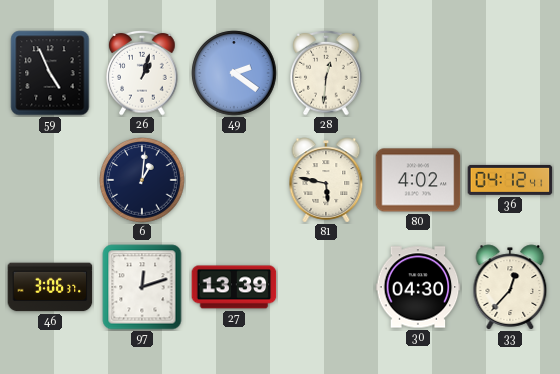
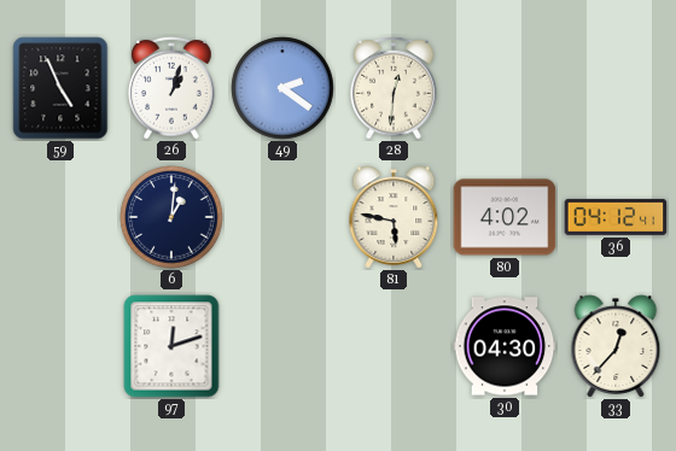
46: 3:06 -> none (50, 287)
27: 13:39 -> none (234, 287)
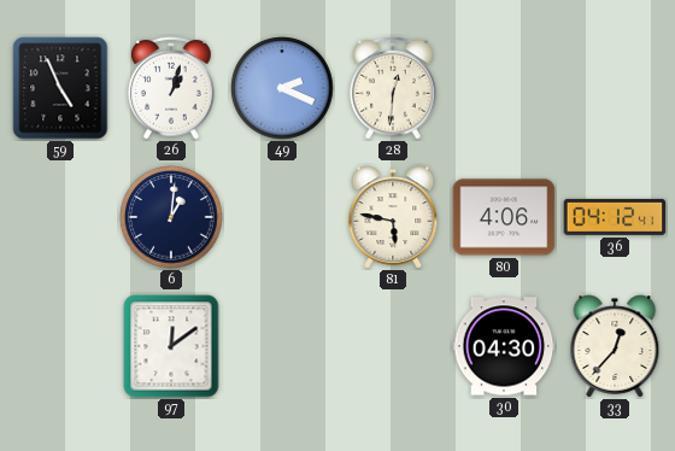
49: 2:21 -> 2:19 (282, 88)
80: 4:02 -> 4:06 (504, 217)
97: 12:12 -> 12:09 (171, 346)
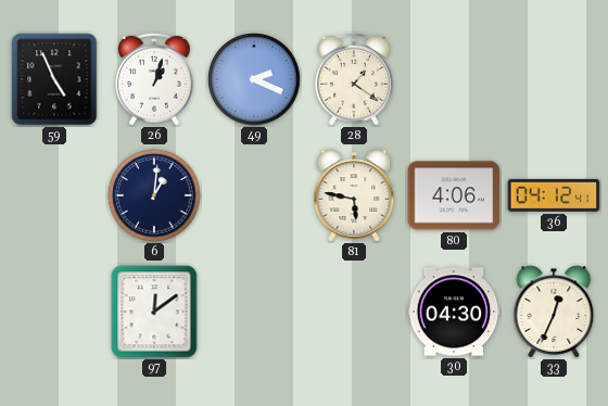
28: 12:31 -> 1:21 (354, 79)
33: 12:37 -> 12:34 (554, 312)
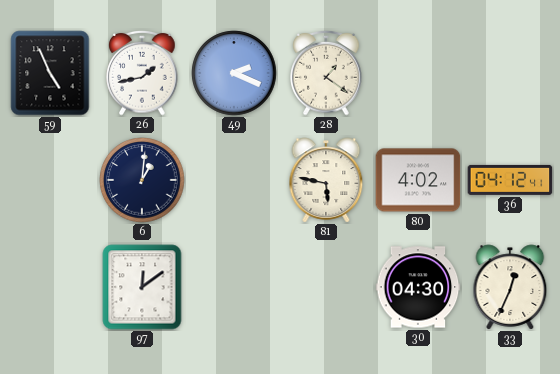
26: 1:03 -> 1:43 (142, 73)
80: 4:06 -> 4:02 (418, 180)
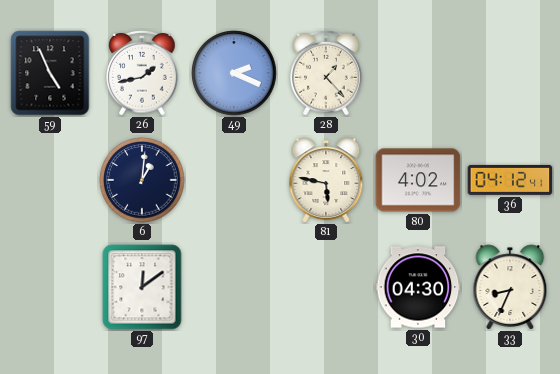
28: 1:21 -> 1:23 (326, 73)
33: 12:34 -> 8:34 (510, 287)
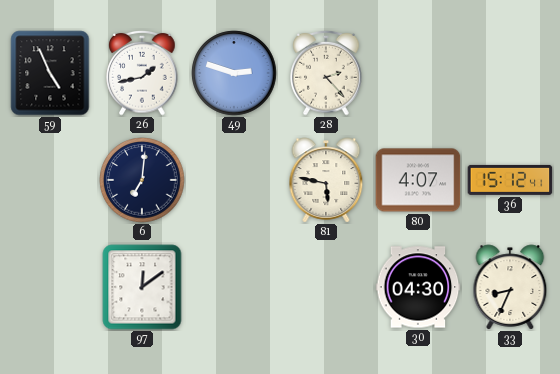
49: 2:19 -> 2:48 (234, 73)
28: 1:23 -> 2:23 (326, 73)
6: 1:01 -> 7:01 (142, 180)
80: 4:02 -> 4:07 (418, 180)
36: 04:12 -> 15:12 (510, 180)
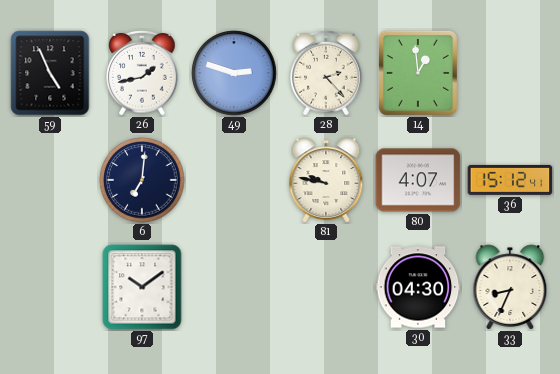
14: none -> 12:59 (418, 73)
81: 5:47 -> 9:47 (326, 180)
97: 12:09 -> 10:09 (142, 287)
